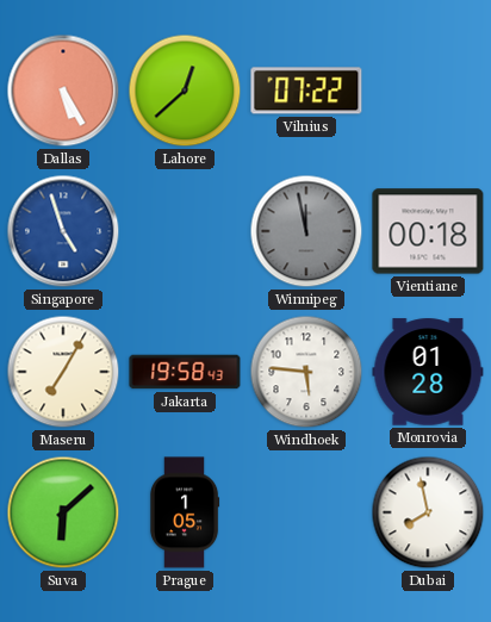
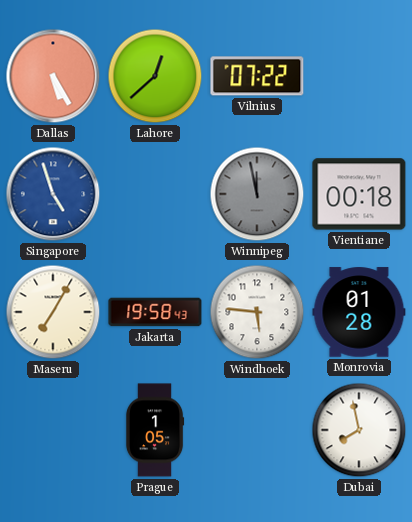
Suva: 6:08 -> none (63, 512)
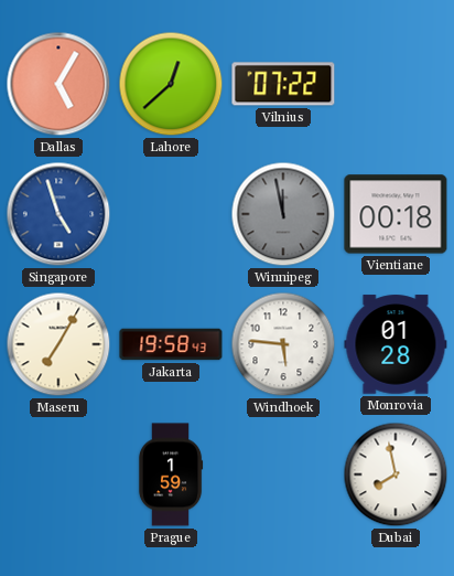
Dallas: 5:25 -> 5:05 (58, 84)
Prague: 1:05 -> 1:59 (171, 474)
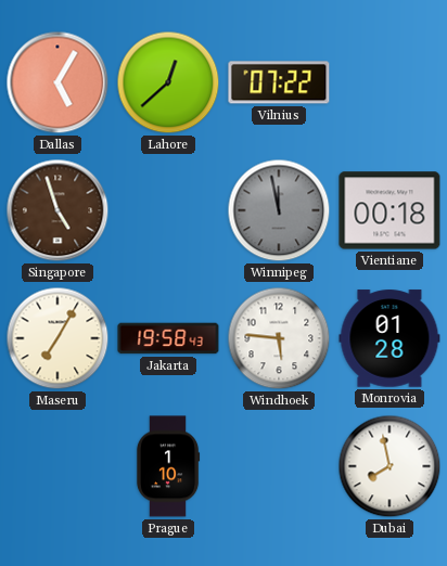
Singapore dial: blue -> brown (58, 210)
Prague: 1:59 -> 1:10 (168, 466)
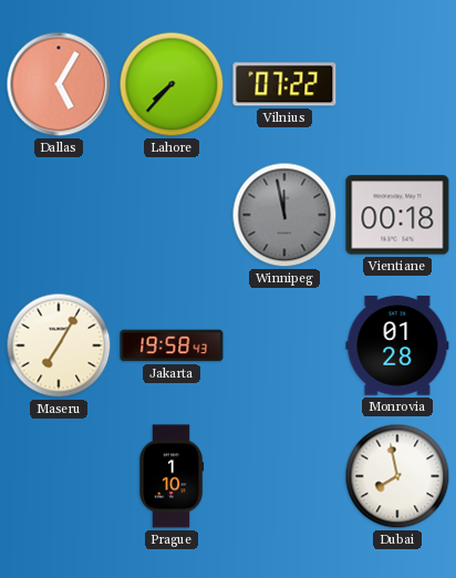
Lahore: 12:38 -> 7:37 (172, 84)
Singapore: 4:57 -> none (58, 210)
Windhoek: 5:46 -> none (279, 338)
